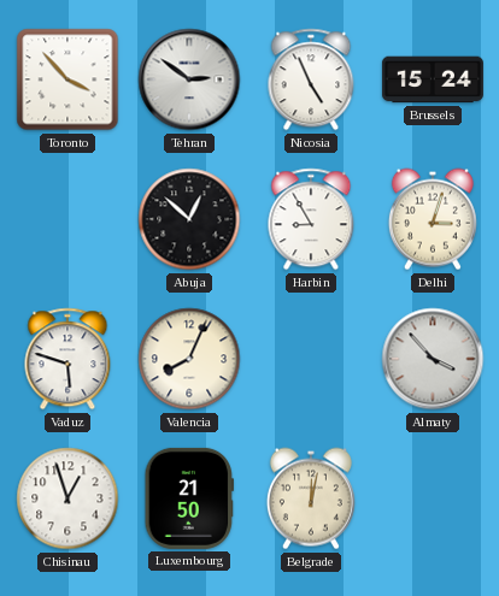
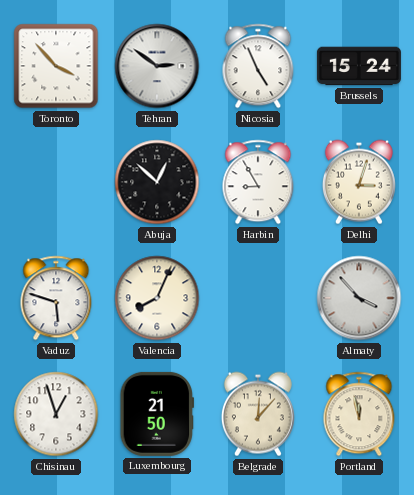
Belgrade: 12:02 -> 12:07 (258, 414)
Portland: none -> 11:58 (359, 414)
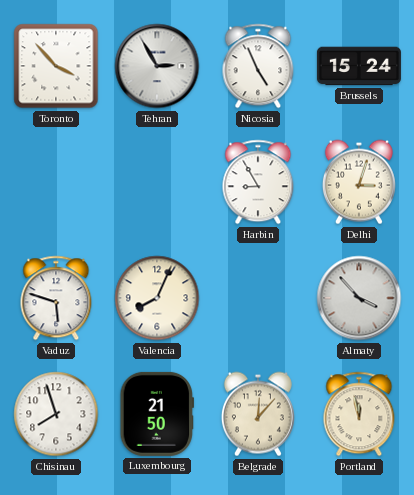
Tehran: 2:51 -> 2:55 (157, 66)
Abuja: 12:52 -> none (157, 182)
Chisinau: 12:57 -> 7:57 (56, 414)
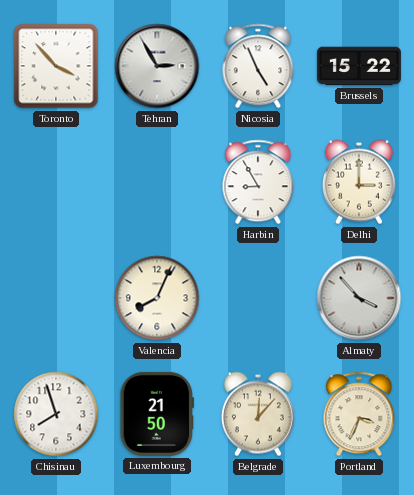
Brussels: 15:24 -> 15:22 (359, 66)
Delhi: 3:03 -> 3:00 (359, 182)
Vaduz: 5:48 -> none (56, 298)
Portland: 11:58 -> 3:34 (359, 414)
